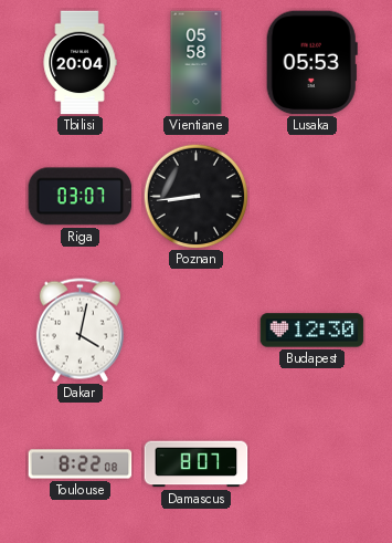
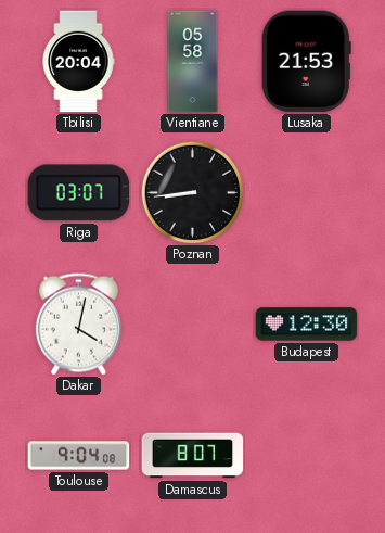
Lusaka: 05:53 -> 21:53 (306, 62)
Toulouse: 8:22 -> 9:04 (79, 456)
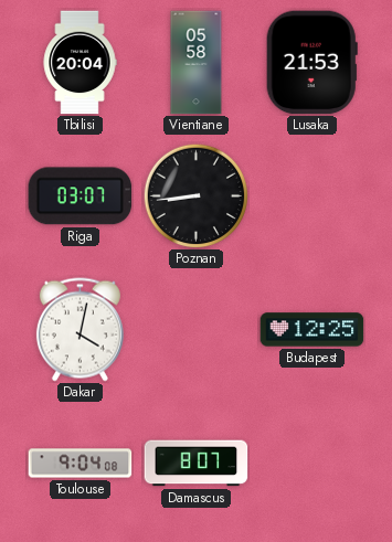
Budapest: 12:30 -> 12:25 (312, 330)
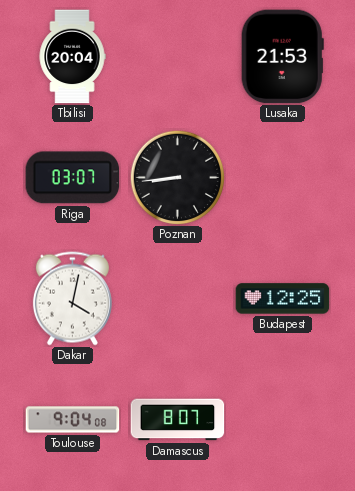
Vientiane: 05:58 -> none (197, 63)
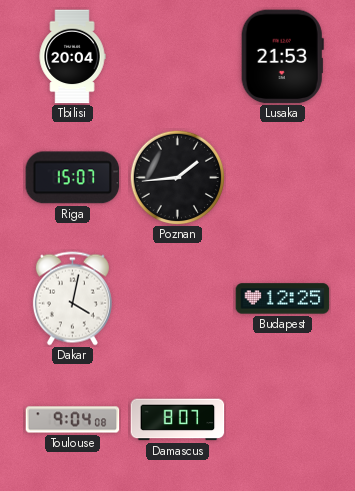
Riga: 03:07 -> 15:07 (73, 178)
Poznan: 8:44 -> 1:44 (177, 177)
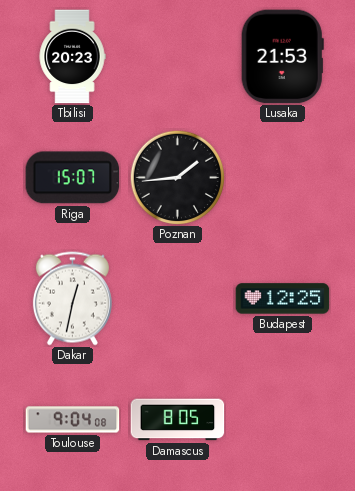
Tbilisi: 20:04 -> 20:23 (72, 57)
Dakar: 4:02 -> 12:32 (72, 299)
Damascus: 8:07 -> 8:05 (178, 420)
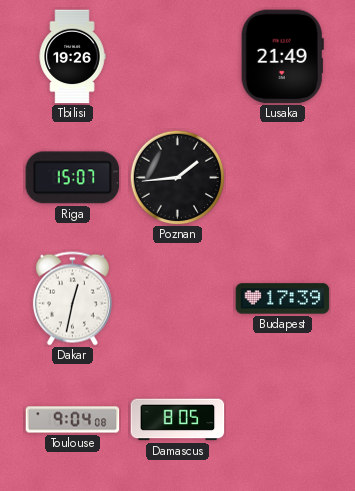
Tbilisi: 20:23 -> 19:26 (72, 57)
Lusaka: 21:53 -> 21:49 (282, 57)
Budapest: 12:25 -> 17:39 (283, 299)
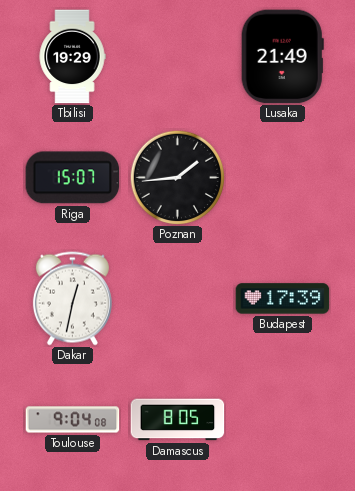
Tbilisi: 19:26 -> 19:29 (72, 57)
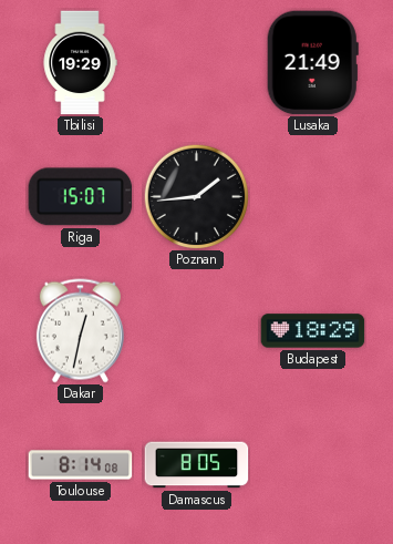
Budapest: 17:39 -> 18:29 (313, 331)
Toulouse: 9:04 -> 8:14 (81, 465)
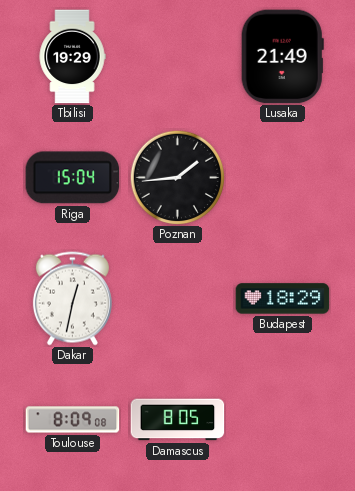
Riga: 15:07 -> 15:04 (73, 178)
Toulouse: 8:14 -> 8:09 (73, 420)
